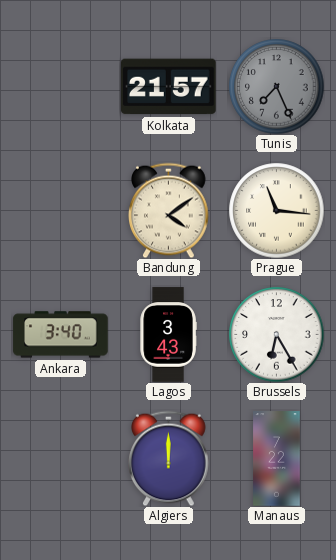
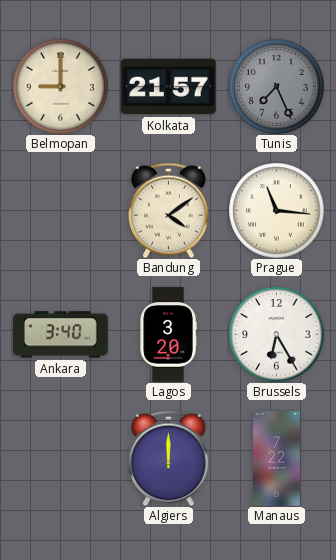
Belmopan: none -> 9:00 (60, 86)
Lagos: 3:43 -> 3:20 (168, 335)
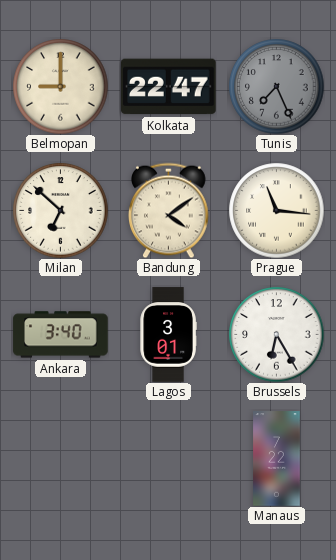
Kolkata: 21:57 -> 22:47 (169, 87)
Milan: none -> 6:52 (60, 210)
Lagos: 3:20 -> 3:01 (168, 335)
Algiers: 12:00 -> none (169, 458)
